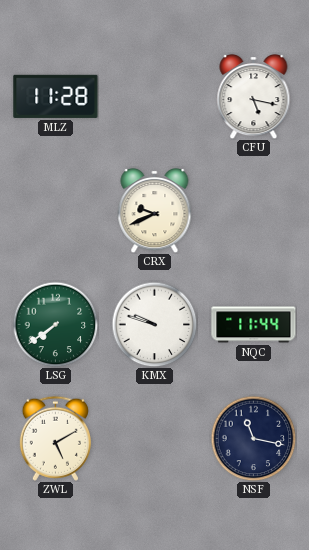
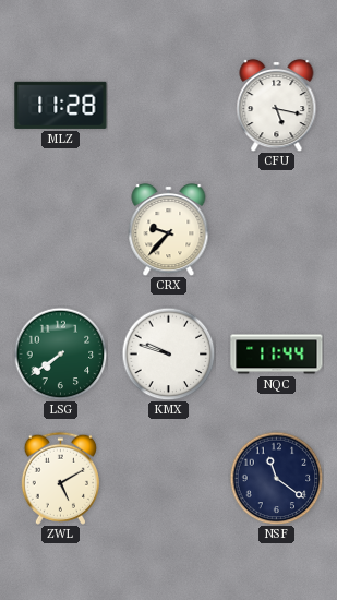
CRX: 9:41 -> 9:37 (169, 229)
NSF: 11:17 -> 11:21 (276, 478)
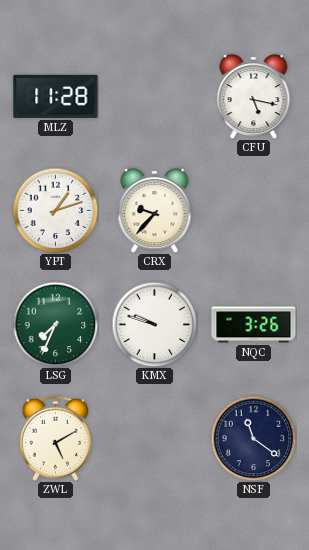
YPT: none -> 1:12 (55, 210)
LSG: 7:39 -> 7:34 (55, 324)
NQC: 11:44 -> 3:26 (254, 325)
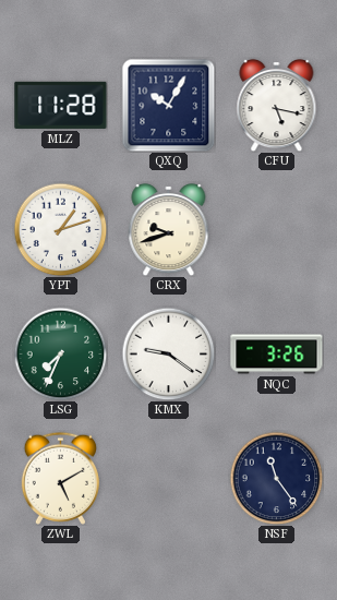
QXQ: none -> 10:05 (168, 105)
CRX: 9:37 -> 9:42 (169, 229)
KMX: 9:48 -> 9:21 (168, 353)
NSF: 11:21 -> 11:24 (276, 478)
